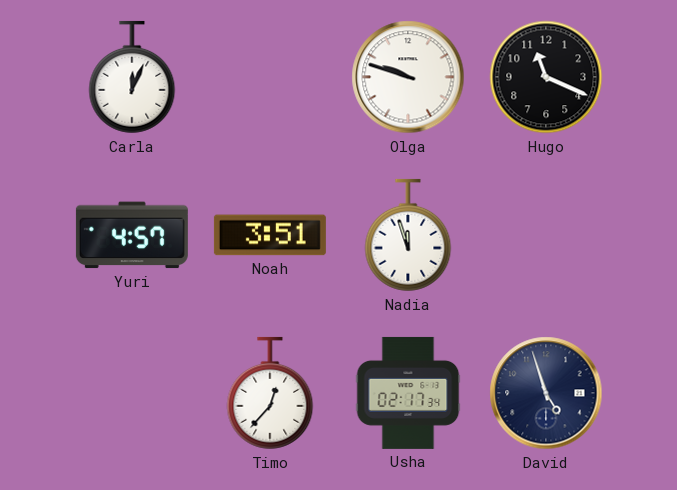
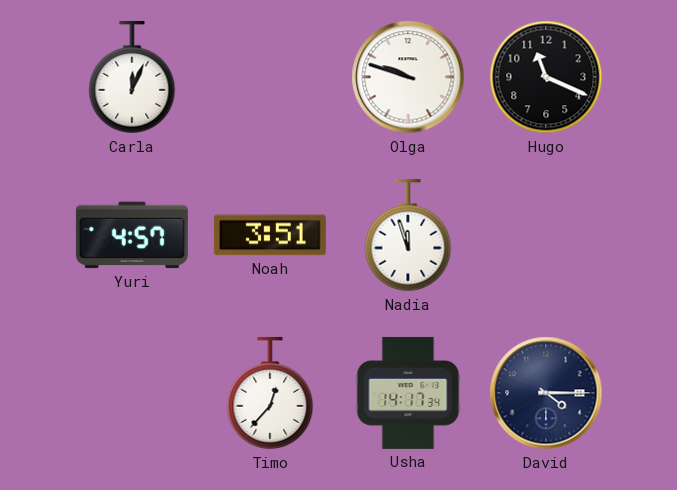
Usha: 02:17 -> 14:17 (408, 393)
David: 4:57 -> 4:15 (546, 393)
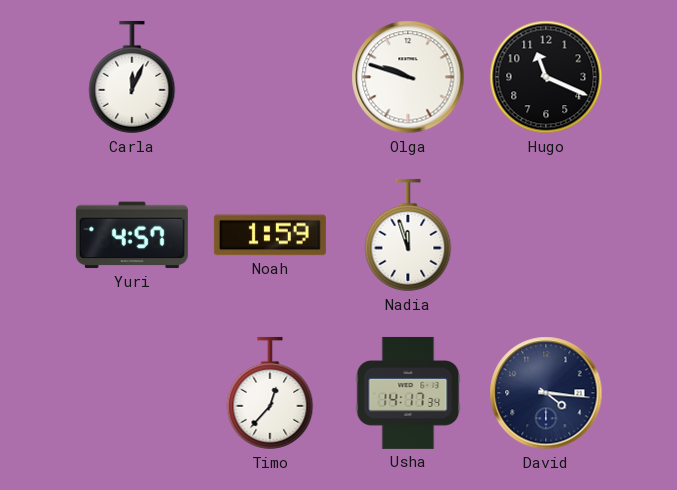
Noah: 3:51 -> 1:59 (270, 235)
David: 4:15 -> 4:16 (546, 393)
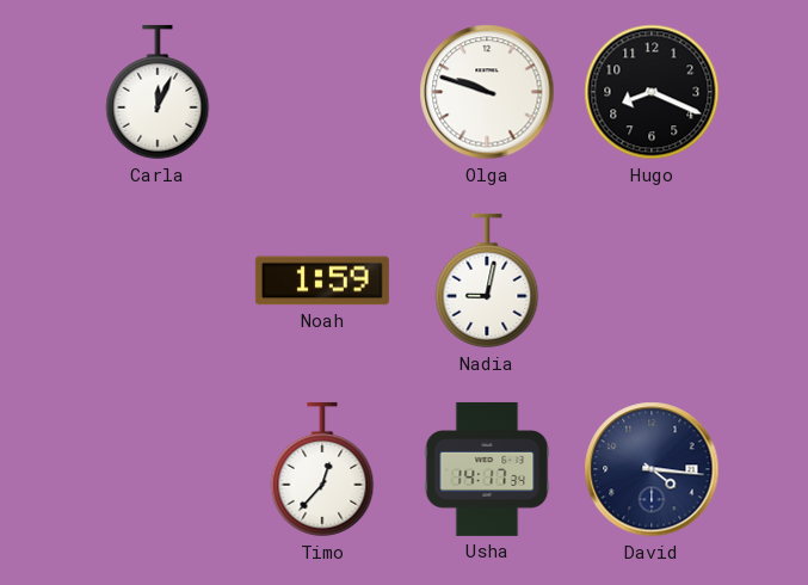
Hugo: 11:19 -> 8:19 (652, 92)
Yuri: 4:57 -> none (132, 235)
Nadia: 11:57 -> 9:02 (487, 281)
